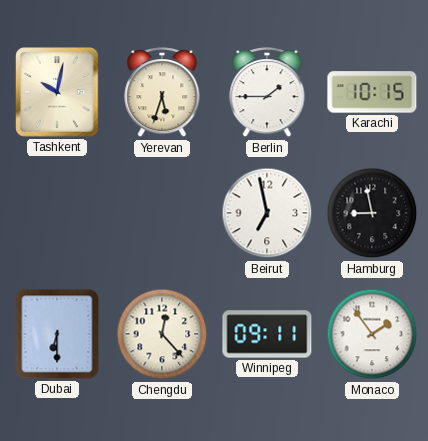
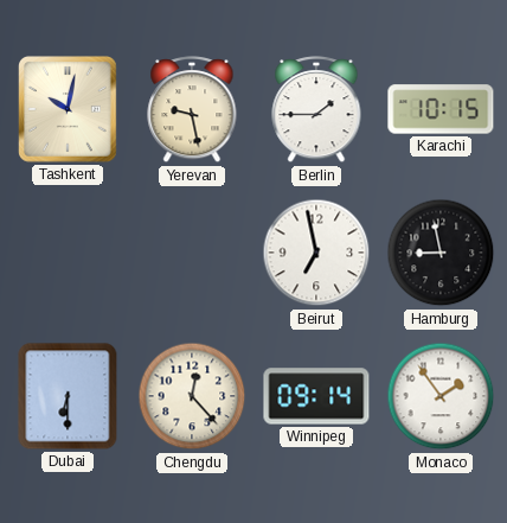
Yerevan: 5:33 -> 9:28 (192, 110)
Winnipeg: 09:11 -> 09:14 (316, 396)
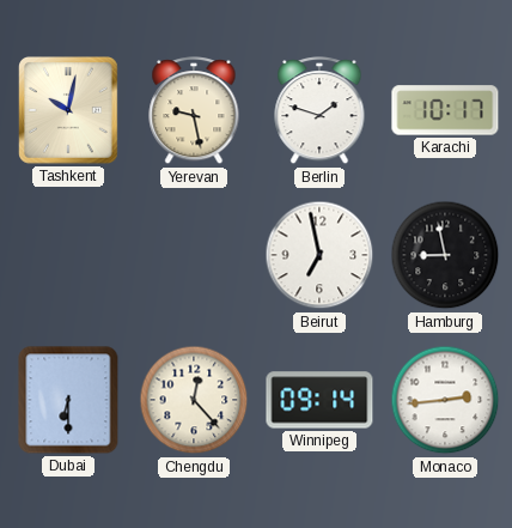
Berlin: 1:45 -> 1:48 (319, 111)
Karachi: 10:15 -> 10:17 (445, 110)
Monaco: 1:54 -> 2:44 (445, 400)
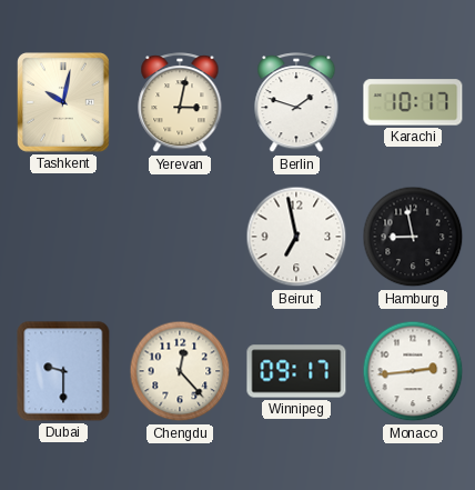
Yerevan: 9:28 -> 3:02 (180, 103)
Dubai: 6:30 -> 9:30 (63, 371)
Winnipeg: 09:14 -> 09:17 (296, 371)
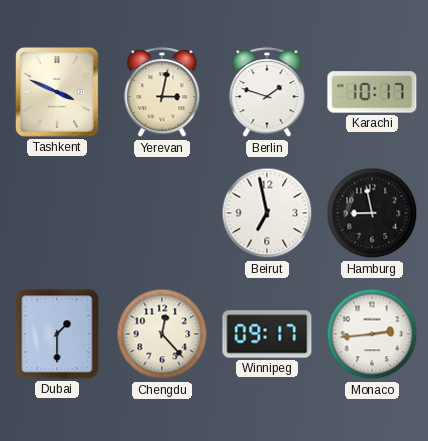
Tashkent: 10:02 -> 3:49 (58, 93)
Dubai: 9:30 -> 1:30 (57, 334)
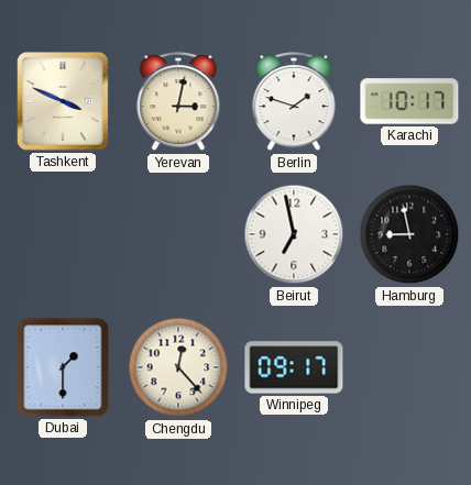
Monaco: 2:44 -> none (372, 334)
